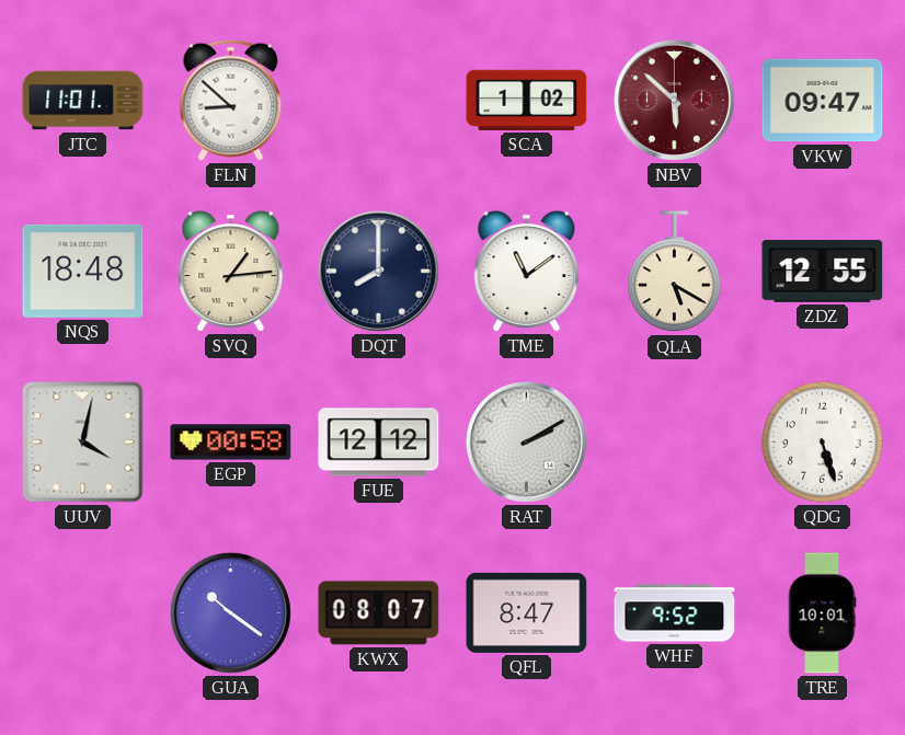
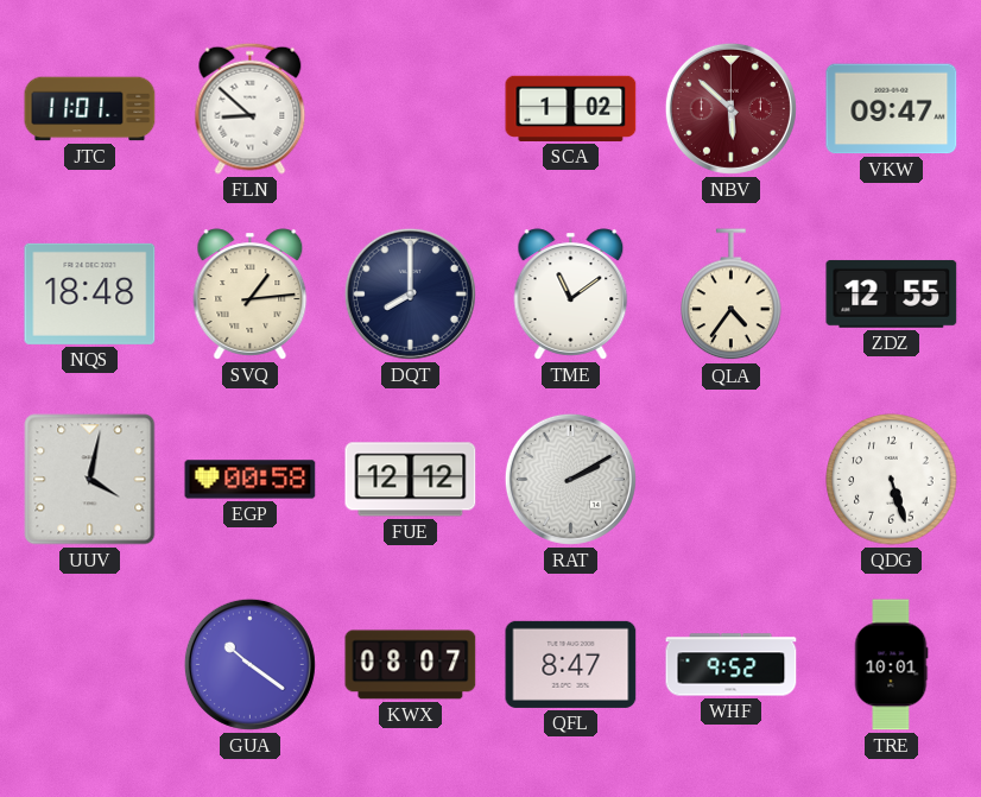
QLA: 5:20 -> 4:36 (732, 295)
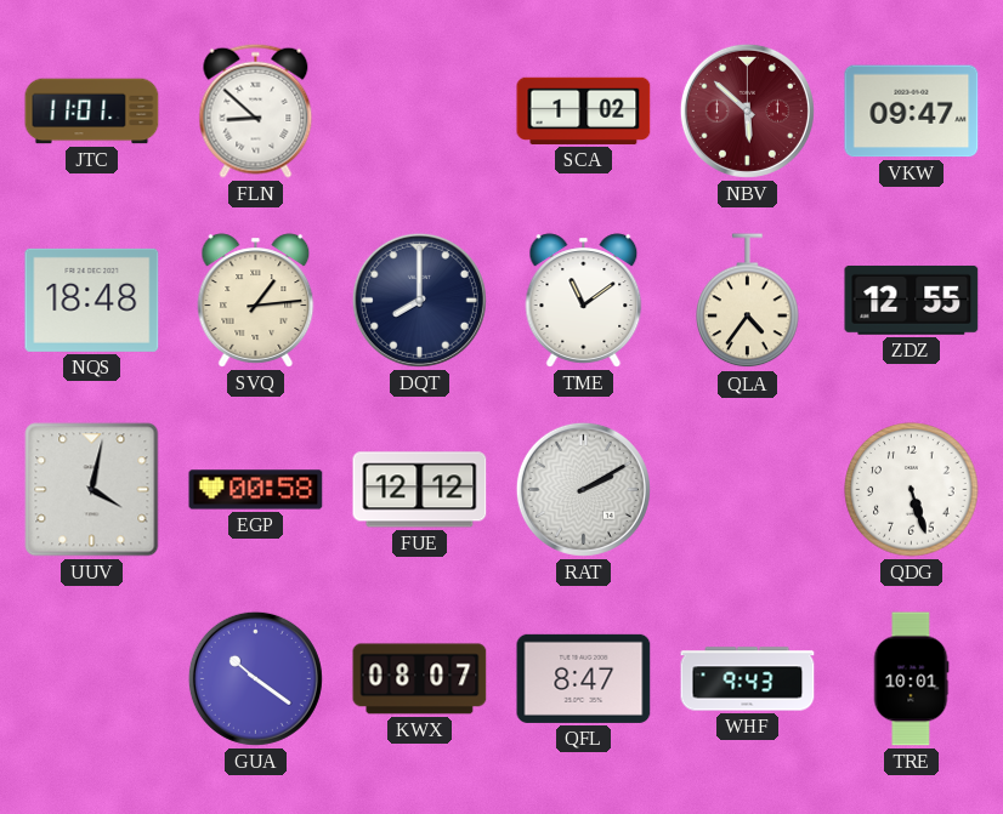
WHF: 9:52 -> 9:43 (748, 679)
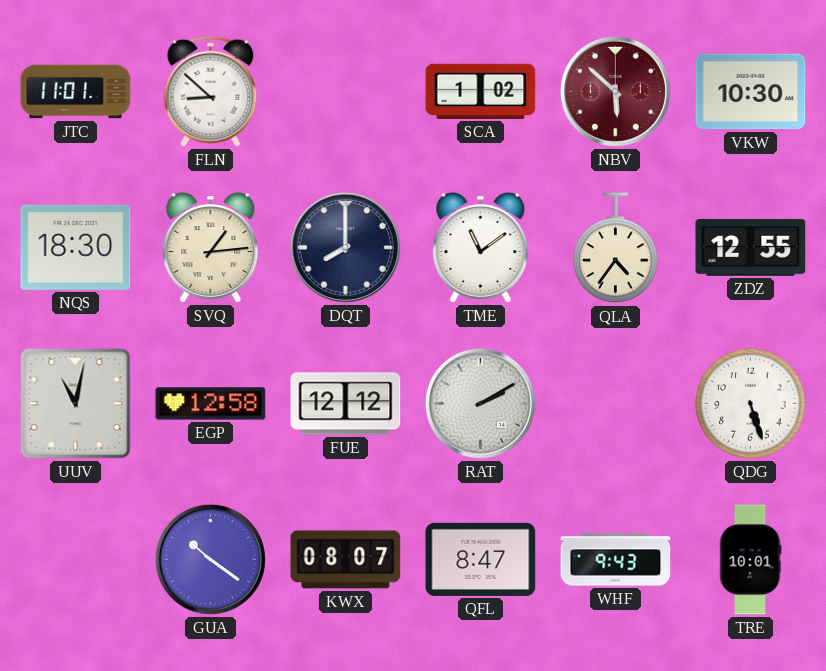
VKW: 09:47 -> 10:30 (751, 92)
NQS: 18:48 -> 18:30 (76, 247)
UUV: 4:02 -> 11:02 (76, 404)
EGP: 00:58 -> 12:58 (211, 404)
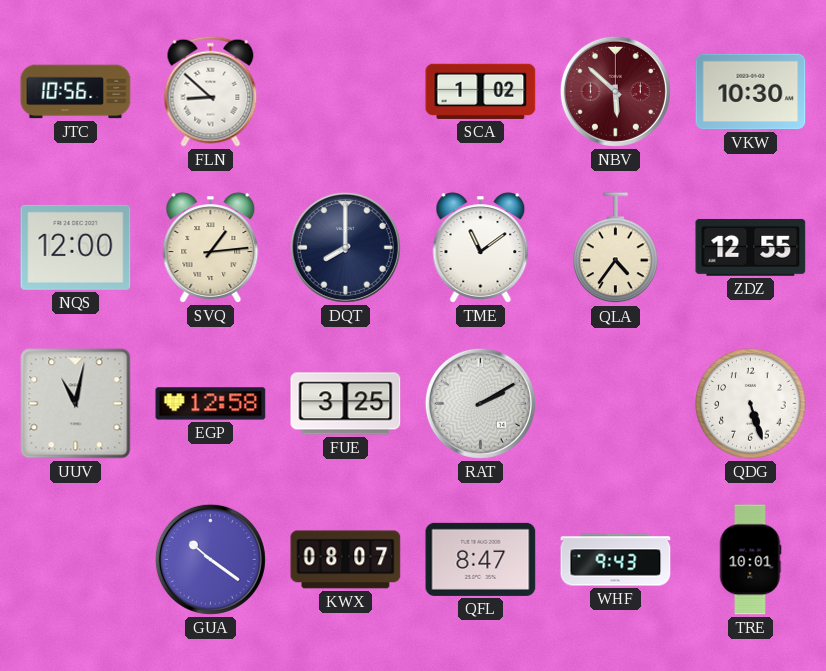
JTC: 11:01 -> 10:56 (76, 92)
NQS: 18:30 -> 12:00 (76, 247)
FUE: 12:12 -> 3:25 (346, 404)
